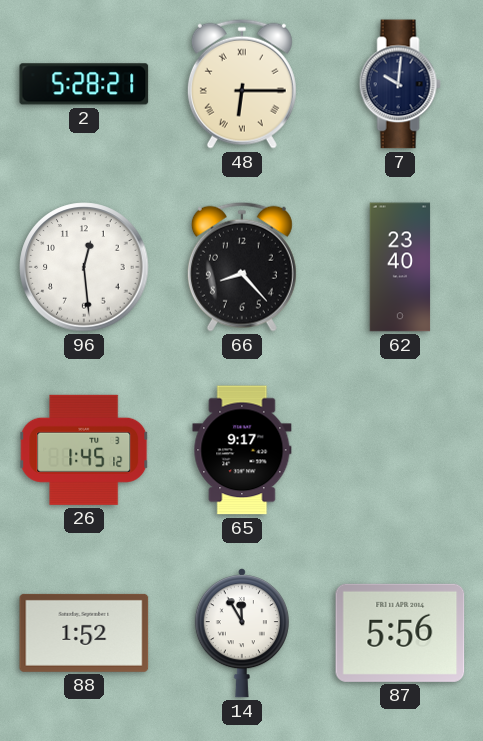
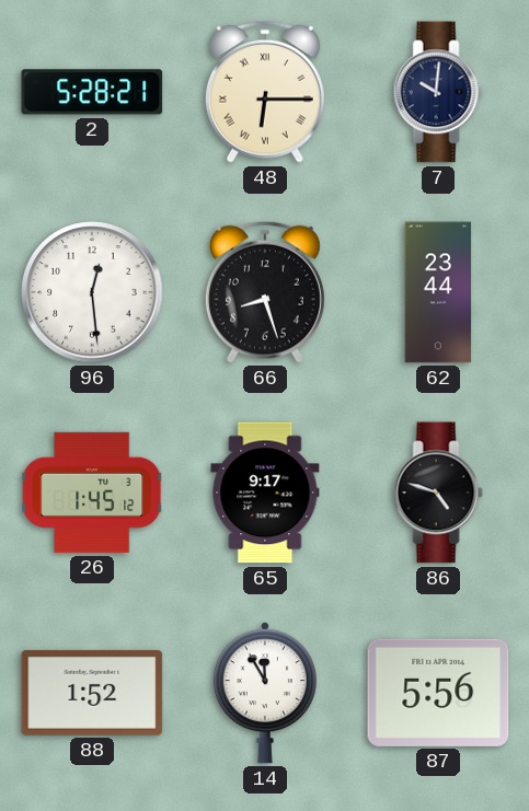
66: 8:23 -> 8:27 (265, 292)
62: 23:40 -> 23:44 (438, 292)
86: none -> 4:48 (438, 493)
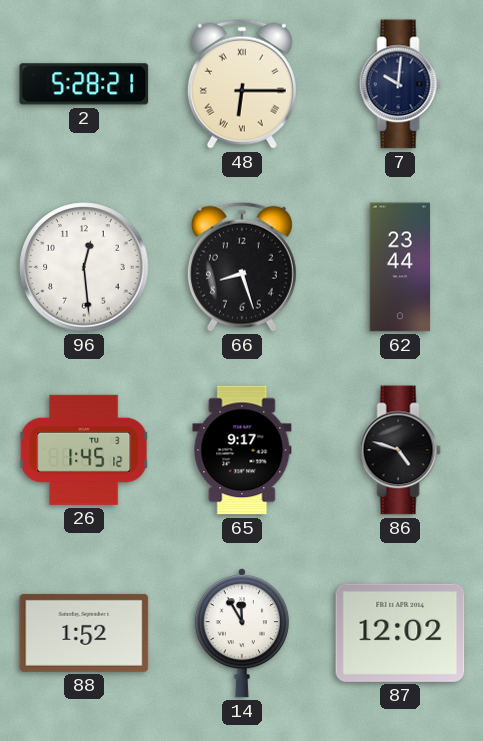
87: 5:56 -> 12:02 (400, 633)
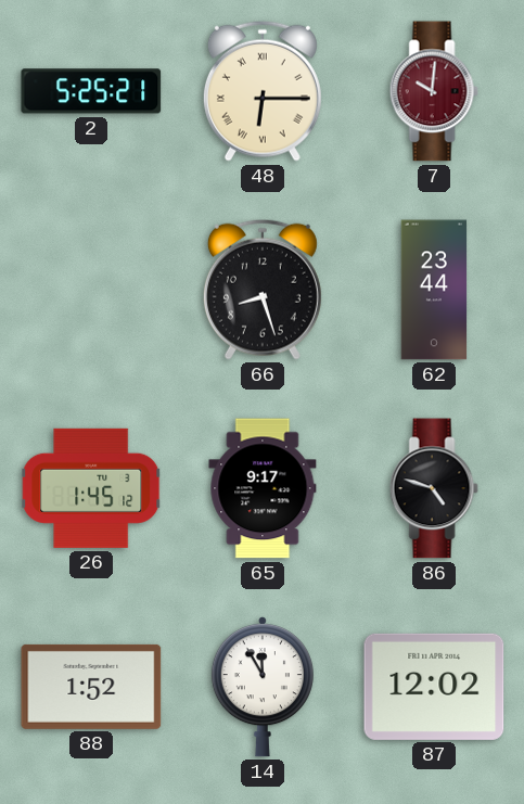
2: 5:28 -> 5:25 (91, 91)
7 dial: navy -> burgundy (434, 91)
96: 12:29 -> none (84, 267)
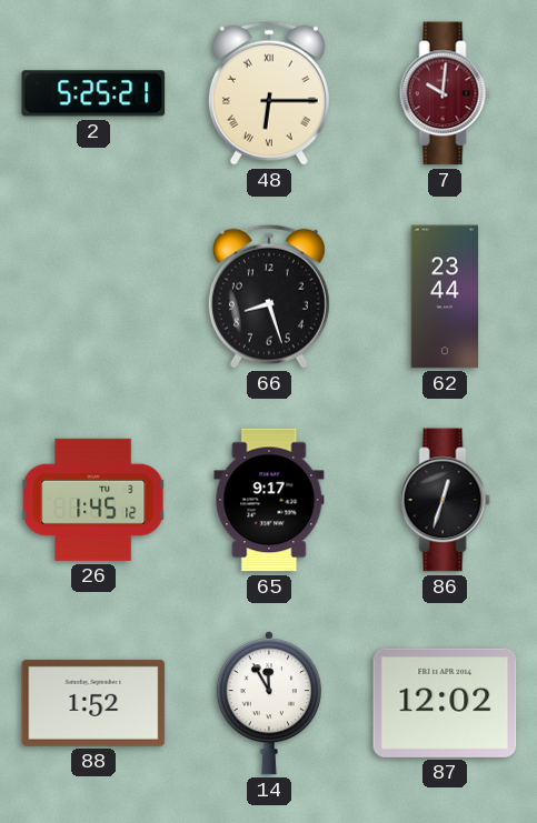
86: 4:48 -> 12:33 (445, 500)
